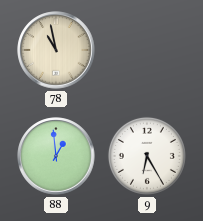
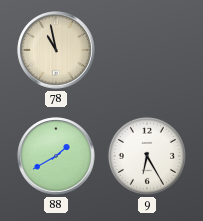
88: 12:59 -> 1:40 (56, 156)
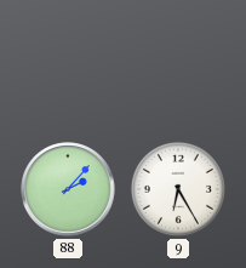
78: 10:58 -> none (56, 50)
88: 1:40 -> 2:07 (68, 189)
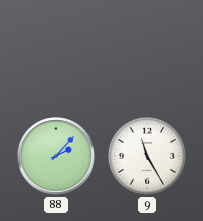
9: 6:25 -> 11:25 (147, 156)
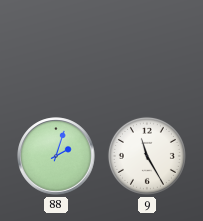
88: 2:07 -> 2:03 (56, 156)
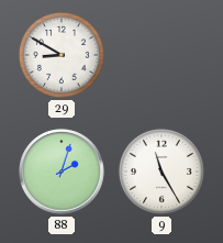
29: none -> 8:50 (62, 55)
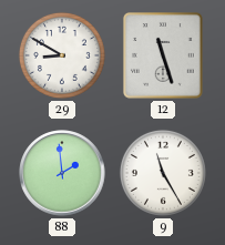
12: none -> 11:27 (163, 57)
88: 2:03 -> 1:59 (62, 173)
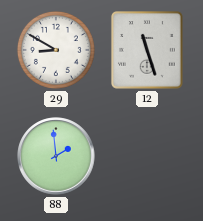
9: 11:25 -> none (163, 173)
